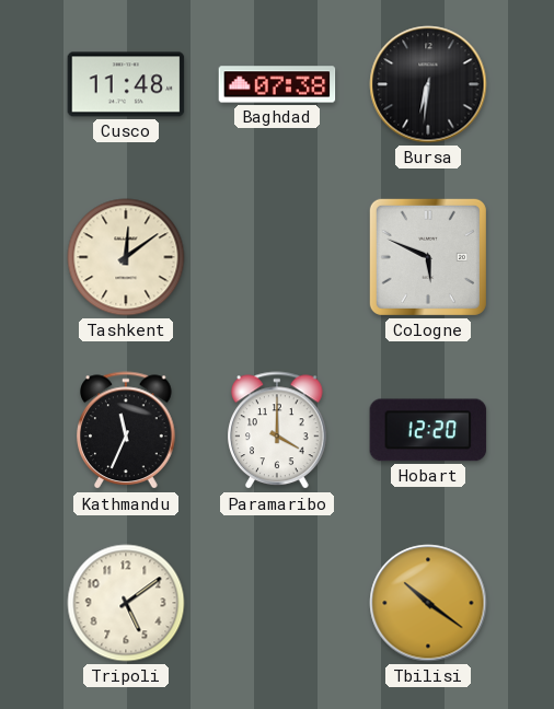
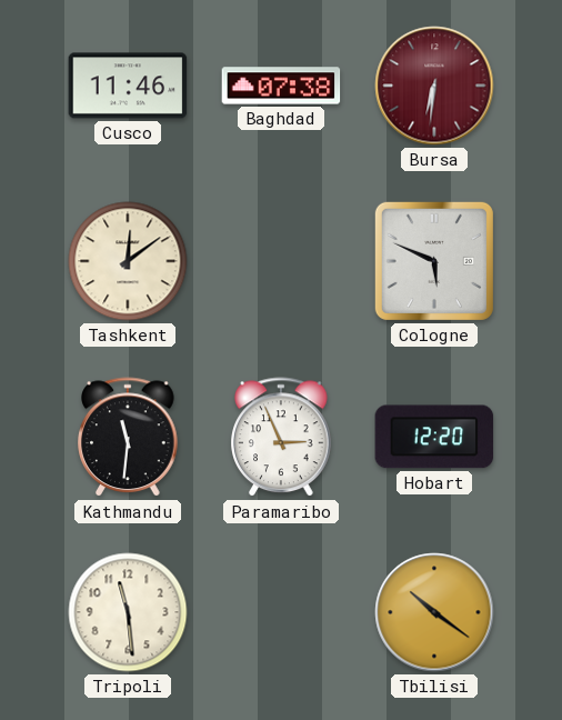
Cusco: 11:48 -> 11:46 (128, 86)
Bursa dial: black -> burgundy (434, 86)
Kathmandu: 11:34 -> 11:31 (128, 438)
Paramaribo: 4:00 -> 2:56 (281, 438)
Tripoli: 5:09 -> 11:29 (128, 612)
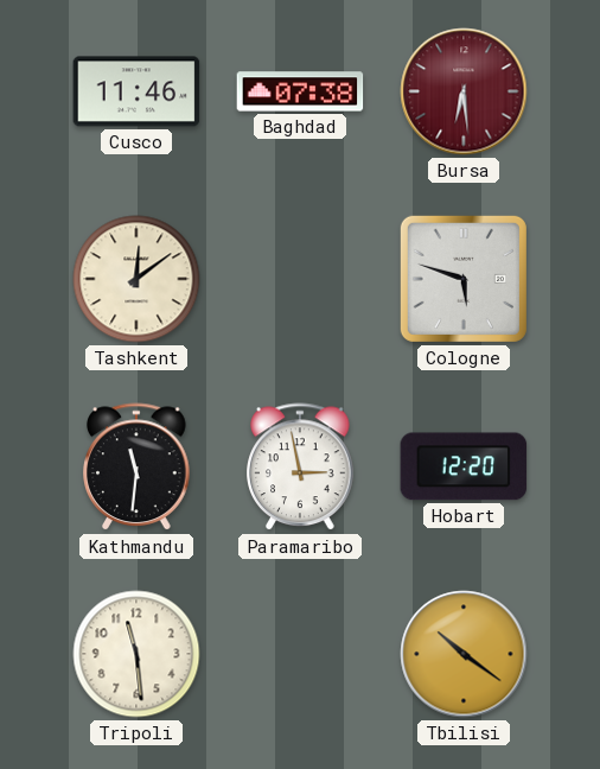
Bursa: 6:31 -> 6:29 (464, 91)
Cologne: 5:49 -> 5:48 (464, 279)
Paramaribo: 2:56 -> 2:58 (300, 468)
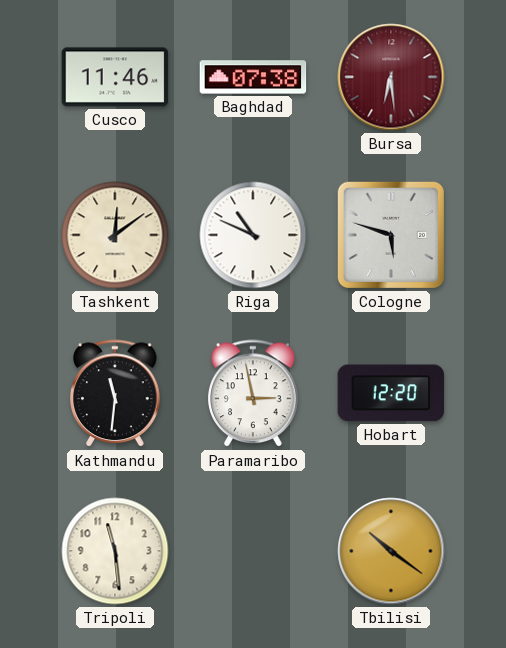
Riga: none -> 10:49 (253, 235)
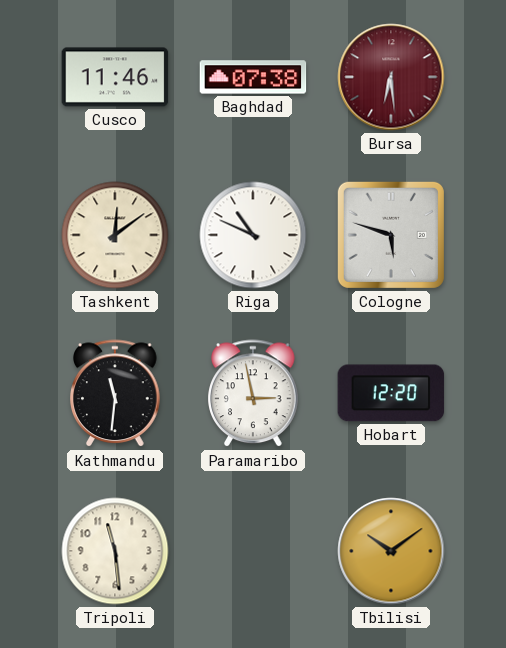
Tbilisi: 10:21 -> 10:09 (391, 551)
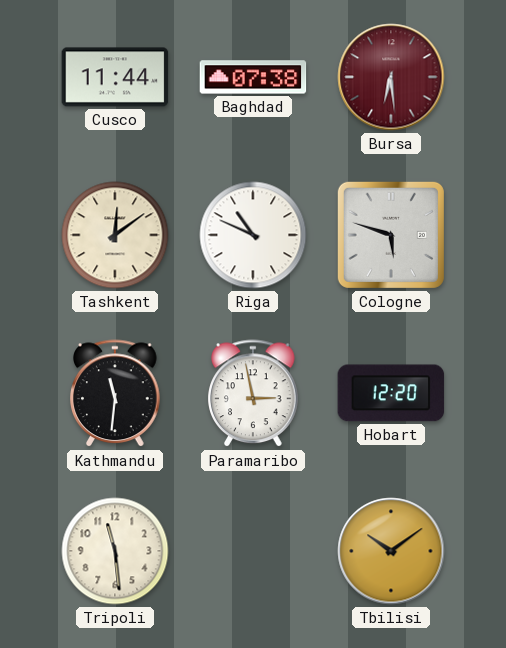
Cusco: 11:46 -> 11:44 (115, 77)
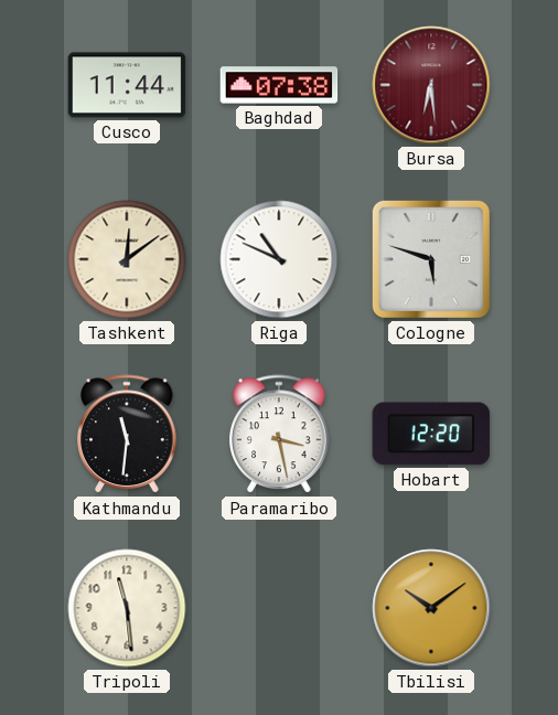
Paramaribo: 2:58 -> 3:28 (279, 435)
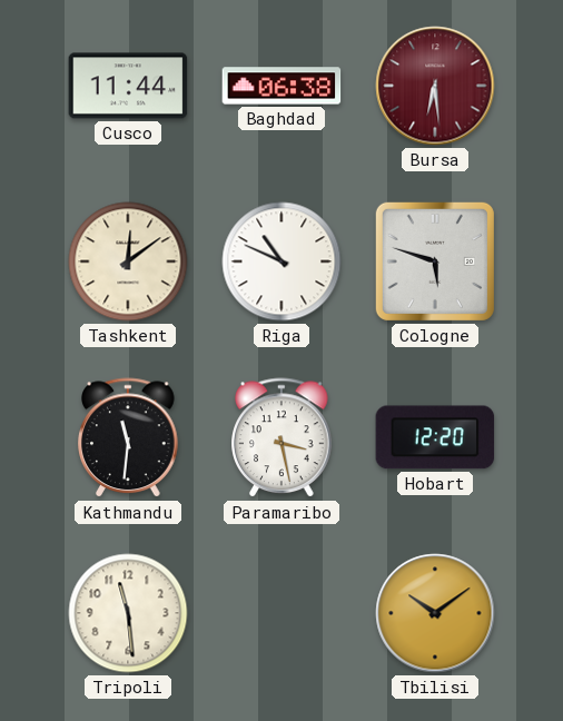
Baghdad: 07:38 -> 06:38 (281, 86)
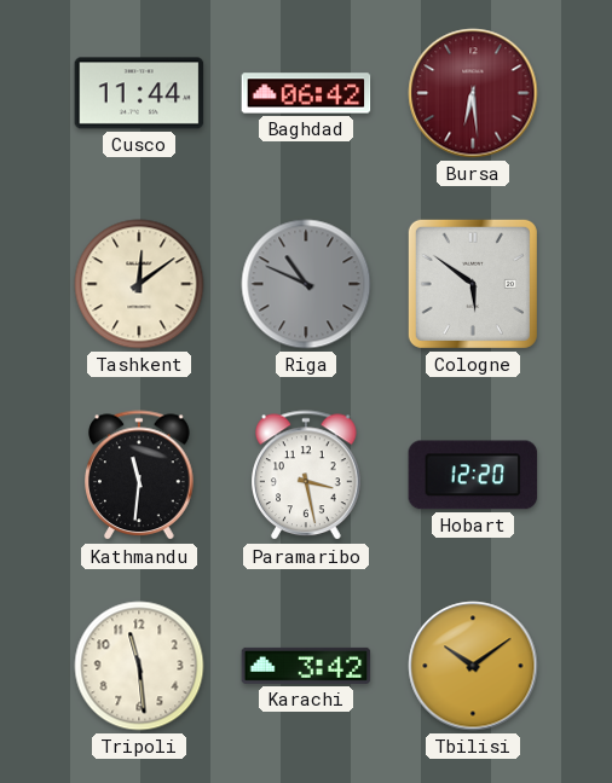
Baghdad: 06:38 -> 06:42 (306, 93)
Riga dial: white -> grey (306, 284)
Cologne: 5:48 -> 5:51 (473, 284)
Karachi: none -> 3:42 (306, 666)
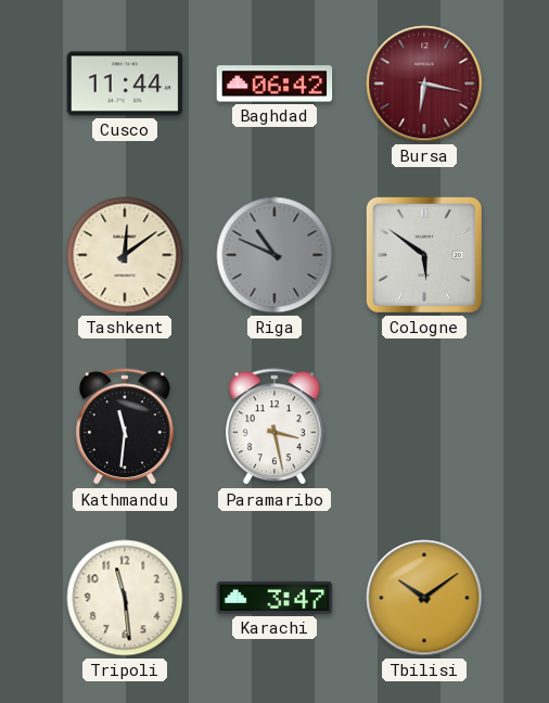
Bursa: 6:29 -> 6:17 (424, 84)
Hobart: 12:20 -> none (473, 475)
Karachi: 3:42 -> 3:47 (274, 598)
